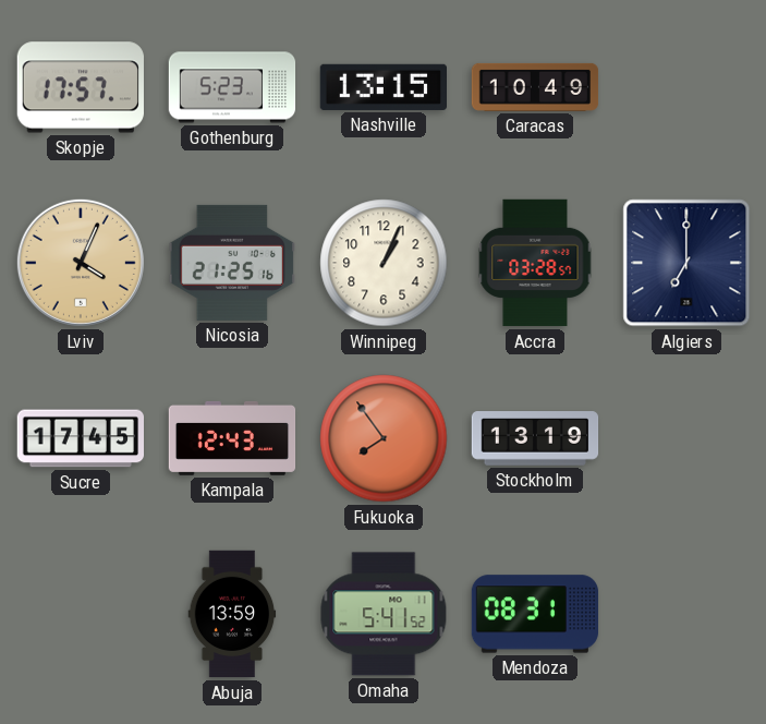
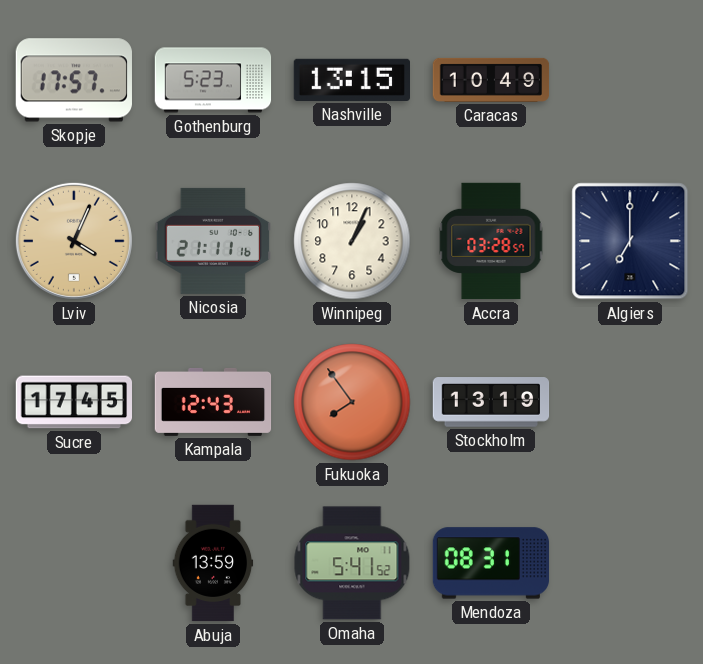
Nicosia: 21:25 -> 21:11 (212, 241)
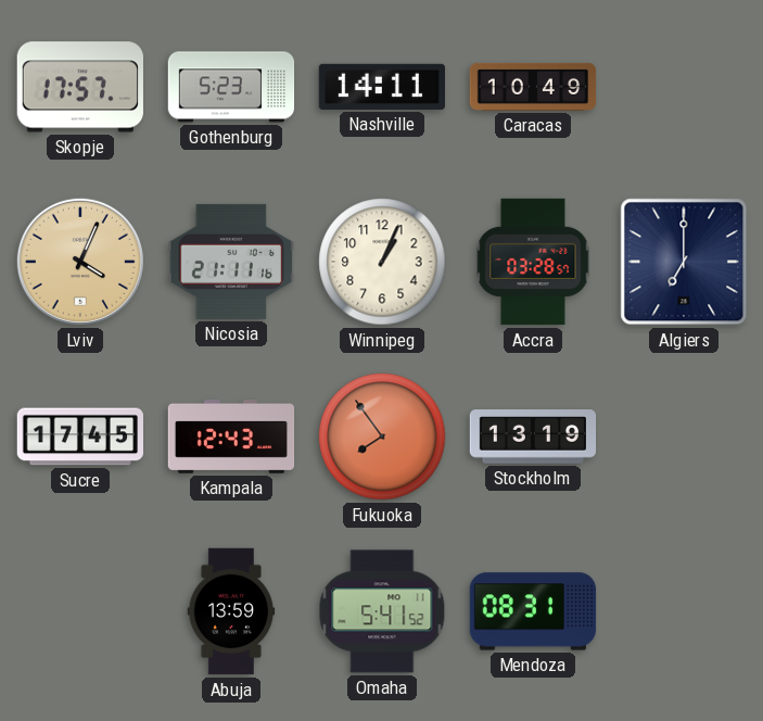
Nashville: 13:15 -> 14:11 (381, 87)
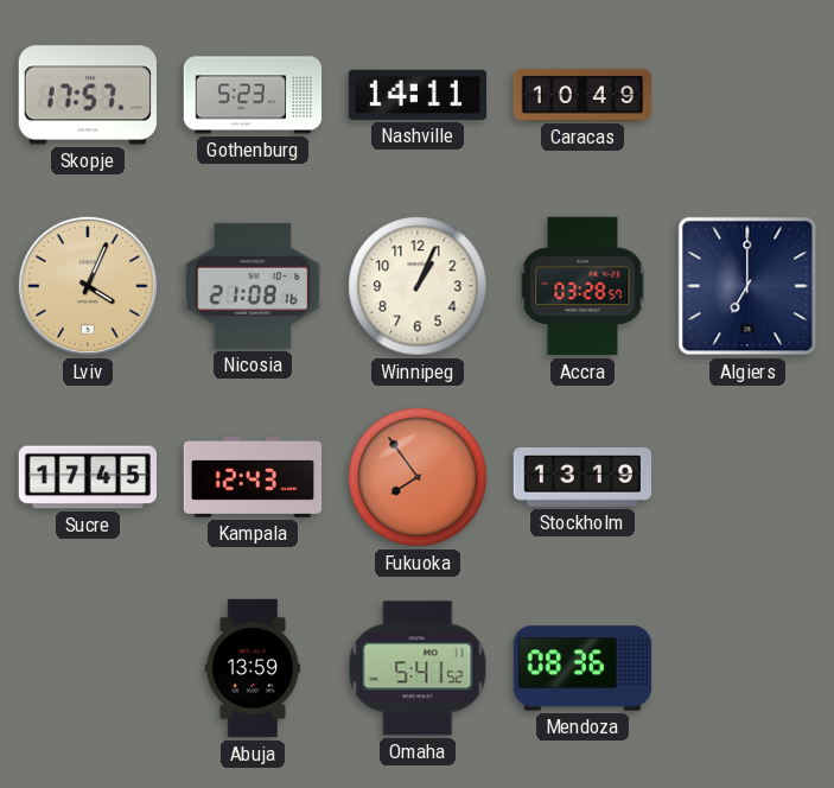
Nicosia: 21:11 -> 21:08 (252, 286)
Mendoza: 08:31 -> 08:36 (582, 668)
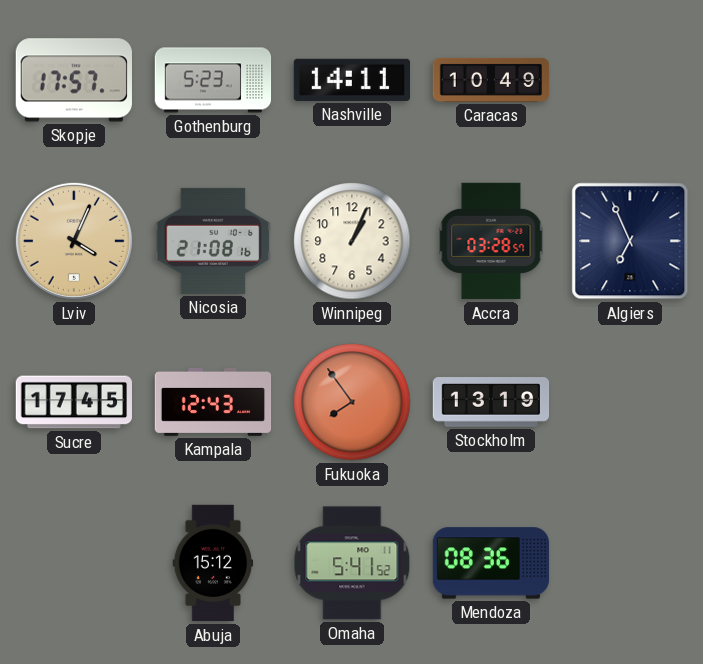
Algiers: 7:00 -> 6:56 (630, 241)
Abuja: 13:59 -> 15:12 (213, 563)
